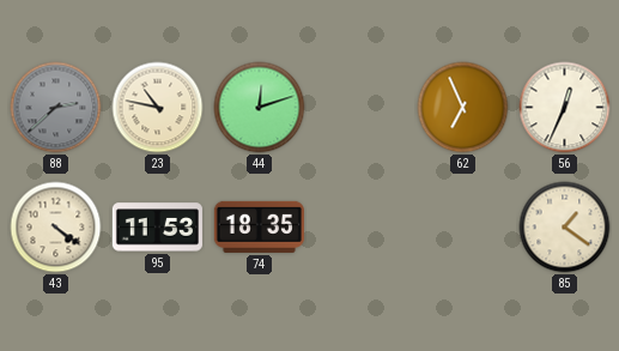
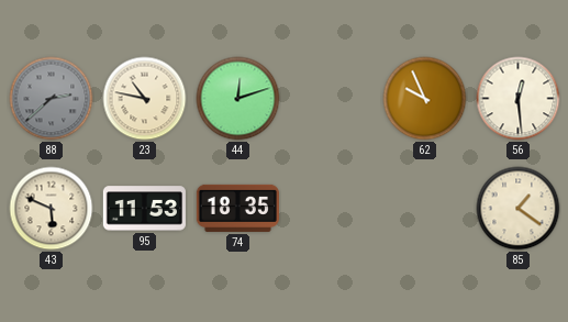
62: 6:56 -> 9:56 (425, 99)
56: 12:34 -> 12:29 (519, 99)
43: 4:21 -> 5:49 (52, 209)
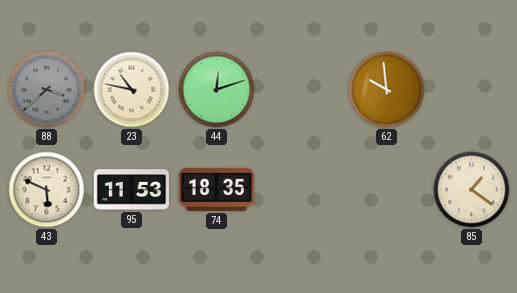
88: 2:38 -> 3:38 (47, 90)
62: 9:56 -> 9:59 (387, 90)
56: 12:29 -> none (519, 99)
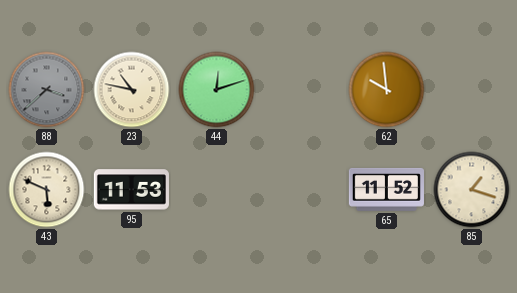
74: 18:35 -> none (216, 189)
65: none -> 11:52 (386, 189)
85: 1:21 -> 1:18 (472, 190)
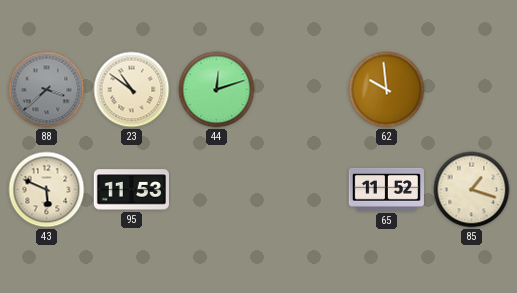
23: 10:47 -> 10:51 (132, 90)
